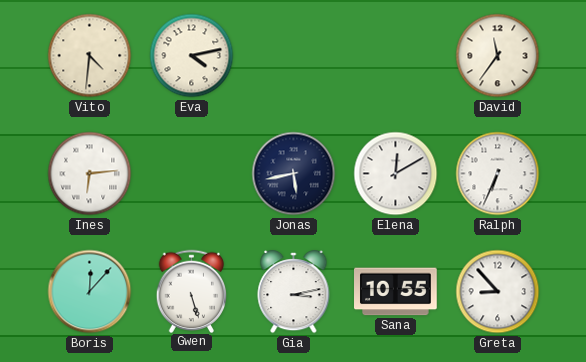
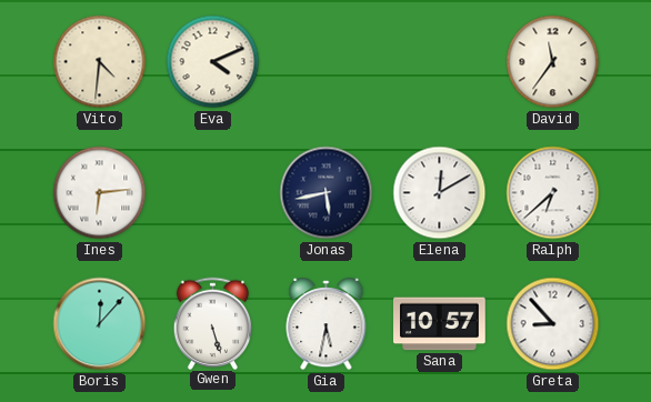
Eva: 4:13 -> 4:11 (213, 62)
Ralph: 6:34 -> 6:38 (553, 193)
Gia: 3:13 -> 5:32 (327, 324)
Sana: 10:55 -> 10:57 (440, 324)
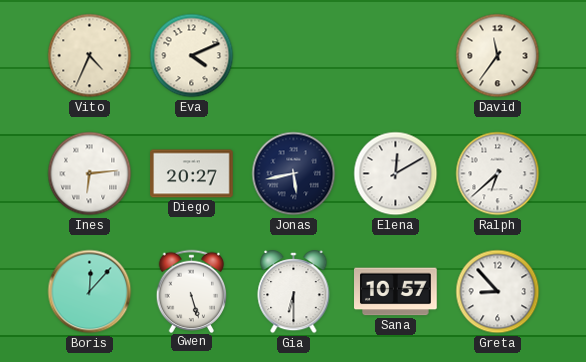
Vito: 4:31 -> 4:34 (90, 56)
Diego: none -> 20:27 (192, 174)
Gia: 5:32 -> 6:30 (294, 292)
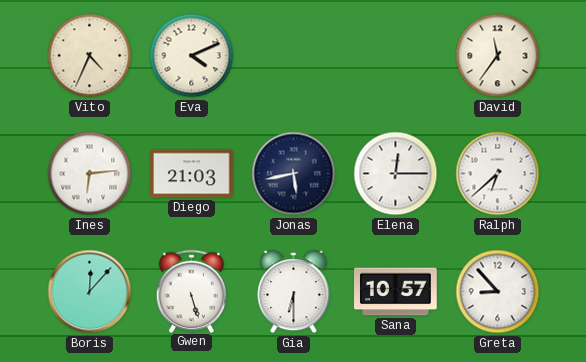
Diego: 20:27 -> 21:03 (192, 174)
Elena: 12:10 -> 12:15 (396, 174)
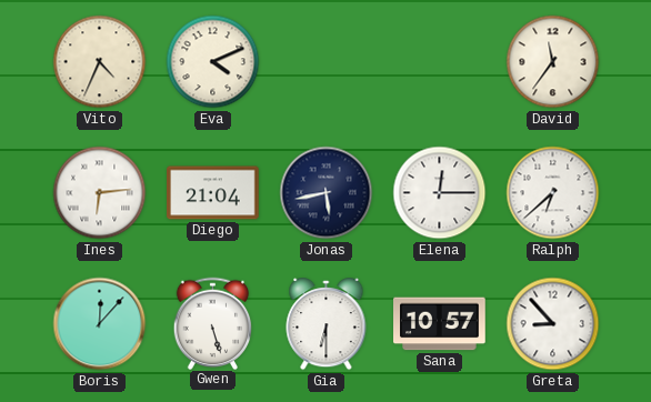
Diego: 21:03 -> 21:04 (213, 193)
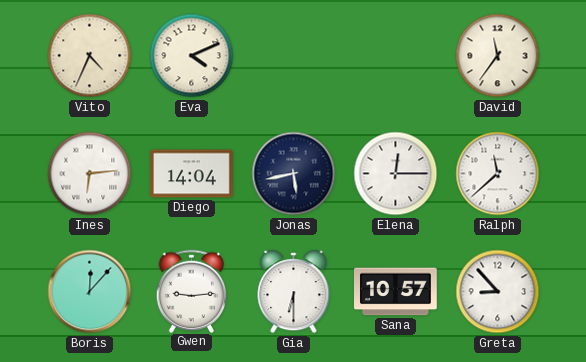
Diego: 21:04 -> 14:04 (192, 174)
Ralph: 6:38 -> 11:38 (498, 174)
Gwen: 5:27 -> 9:14 (192, 291)
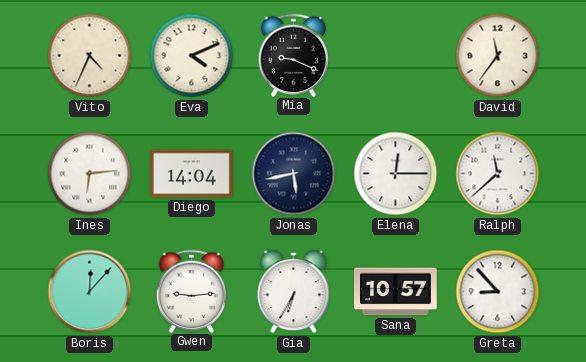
Mia: none -> 9:19 (294, 55)
Gia: 6:30 -> 6:35 (294, 292)
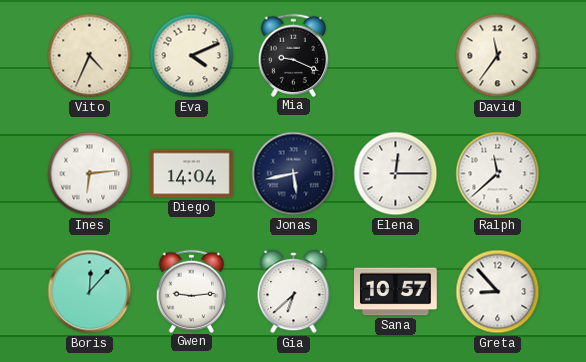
Gia: 6:35 -> 6:38 (294, 292)
